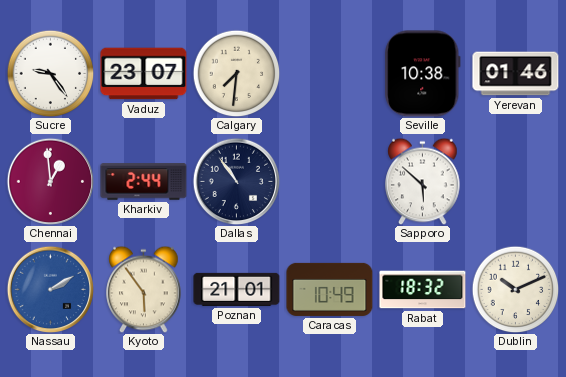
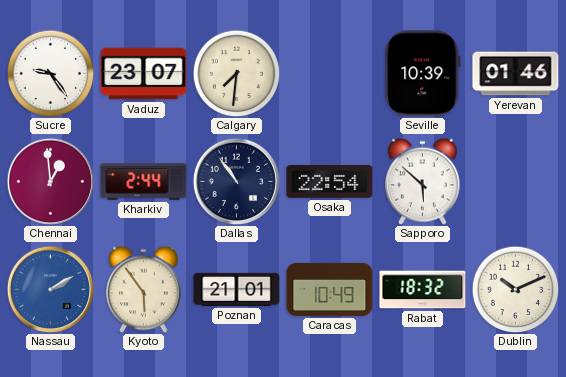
Seville: 10:38 -> 10:39 (423, 74)
Osaka: none -> 22:54 (330, 181)
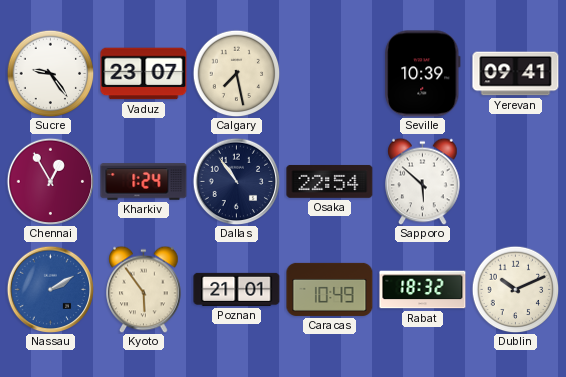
Calgary: 7:31 -> 7:28 (236, 73)
Yerevan: 01:46 -> 09:41 (516, 74)
Chennai: 12:59 -> 12:55 (50, 181)
Kharkiv: 2:44 -> 1:24 (144, 182)
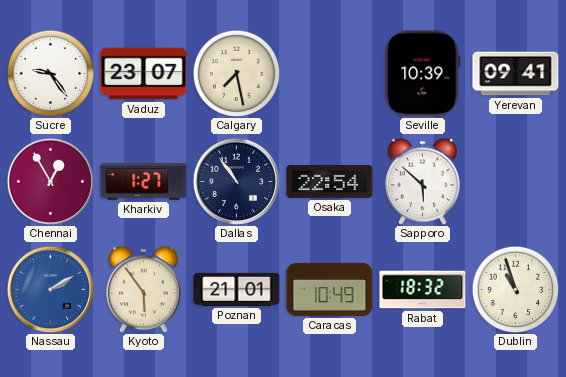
Kharkiv: 1:24 -> 1:27 (144, 182)
Dublin: 10:11 -> 10:57 (515, 289)
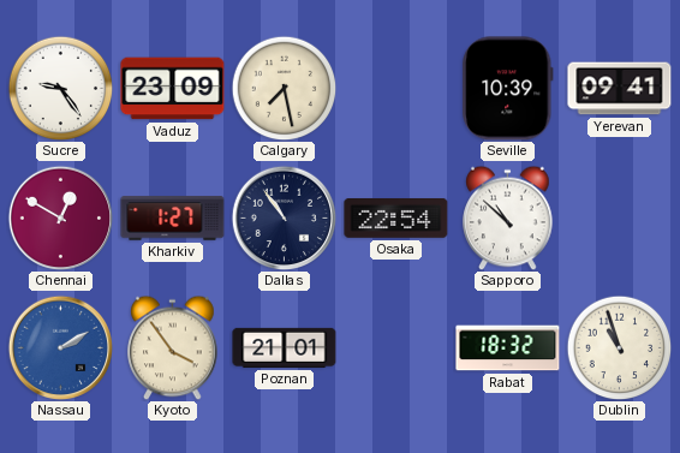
Vaduz: 23:07 -> 23:09 (173, 89)
Chennai: 12:55 -> 12:50 (60, 217)
Sapporo: 5:52 -> 10:52 (508, 217)
Kyoto: 5:54 -> 3:54 (173, 347)
Caracas: 10:49 -> none (330, 289)
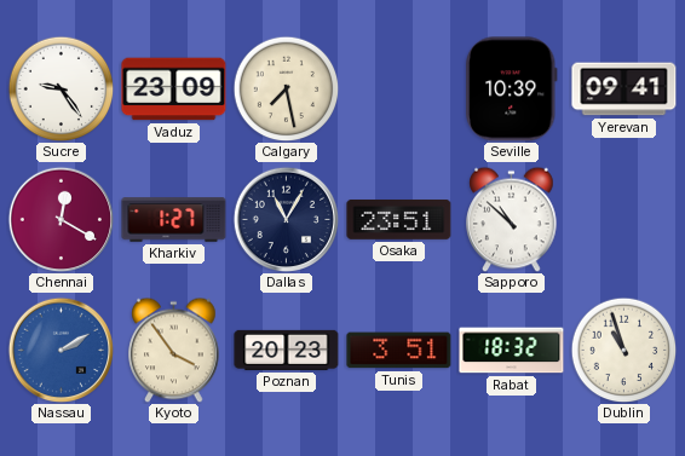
Chennai: 12:50 -> 12:20 (61, 219)
Dallas: 10:54 -> 11:05 (286, 219)
Osaka: 22:54 -> 23:51 (399, 219)
Poznan: 21:01 -> 20:23 (287, 350)
Tunis: none -> 3:51 (399, 351)
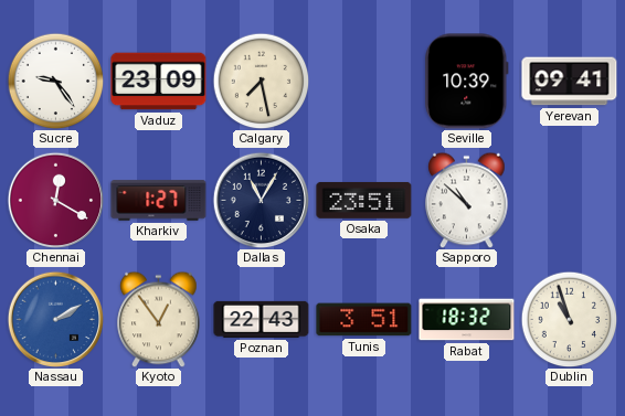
Kyoto: 3:54 -> 12:54 (159, 319)
Poznan: 20:23 -> 22:43 (262, 319)
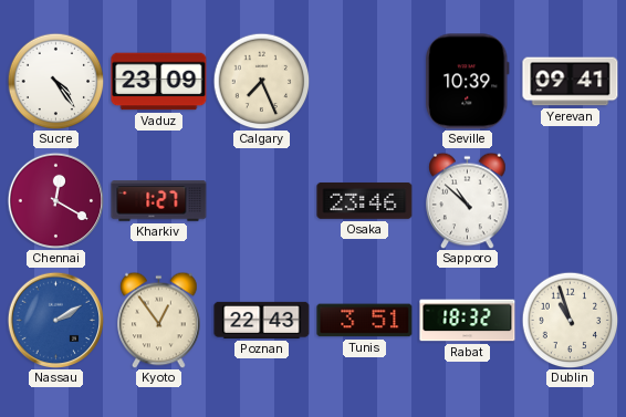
Sucre: 9:24 -> 4:24 (55, 81)
Calgary: 7:28 -> 7:26 (261, 81)
Dallas: 11:05 -> none (261, 200)
Osaka: 23:51 -> 23:46 (365, 200)
